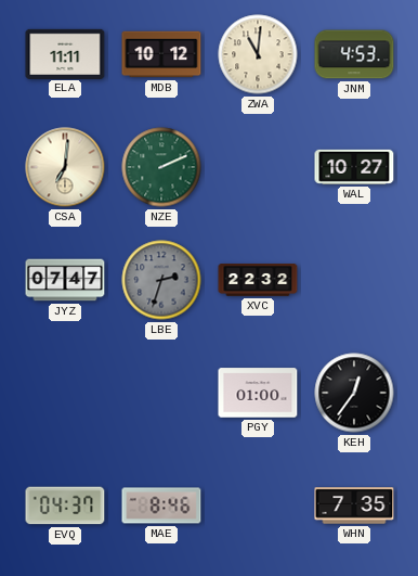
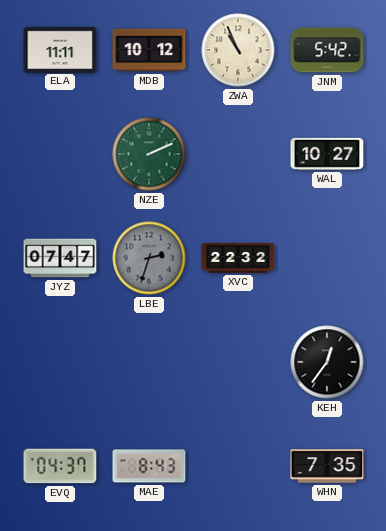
ZWA: 11:01 -> 10:56 (238, 50)
JNM: 4:53 -> 5:42 (327, 50)
CSA: 7:01 -> none (65, 167)
PGY: 01:00 -> none (258, 393)
MAE: 8:46 -> 8:43 (149, 466)
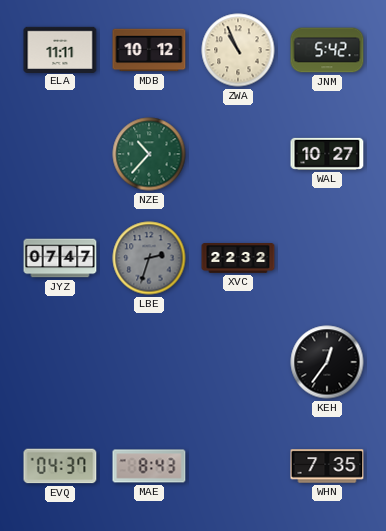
NZE: 2:11 -> 10:37 (149, 154)
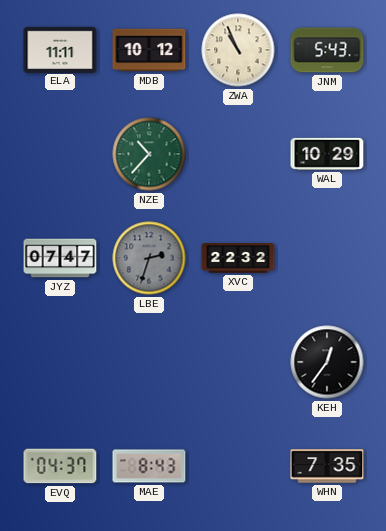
JNM: 5:42 -> 5:43 (327, 50)
WAL: 10:27 -> 10:29 (327, 154)
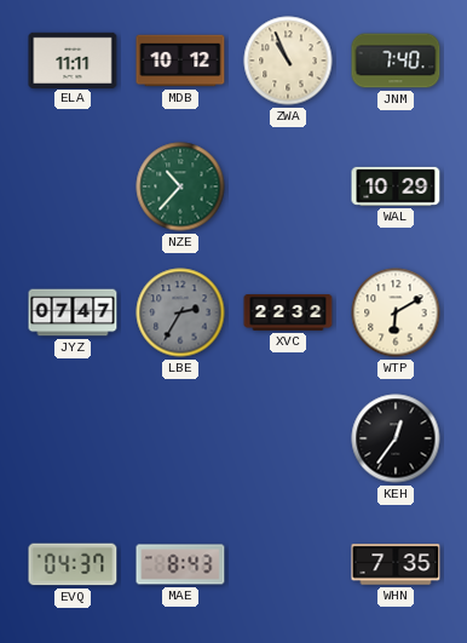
JNM: 5:43 -> 7:40 (396, 61)
LBE: 2:33 -> 2:35 (180, 312)
WTP: none -> 6:10 (396, 312)
